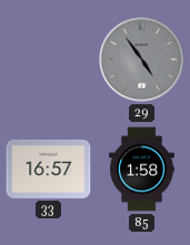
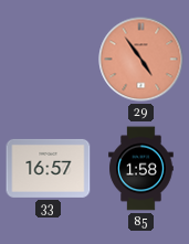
29 dial: grey -> salmon (141, 60)
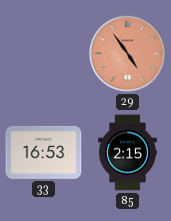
33: 16:57 -> 16:53 (44, 152)
85: 1:58 -> 2:15 (128, 153)
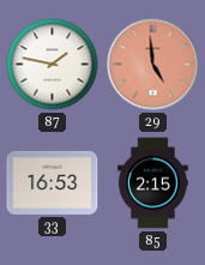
87: none -> 1:47 (53, 65)
29: 4:54 -> 4:59 (153, 65)
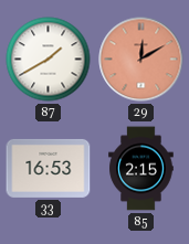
87: 1:47 -> 1:40 (49, 60)
29: 4:59 -> 12:10 (141, 60)
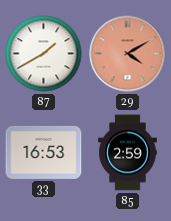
29: 12:10 -> 4:10 (128, 54)
85: 2:15 -> 2:59 (128, 153)
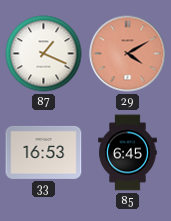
87: 1:40 -> 1:19 (44, 54)
85: 2:59 -> 6:45 (128, 153)
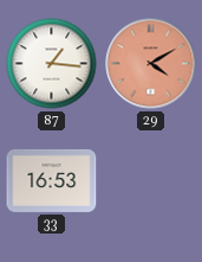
87: 1:19 -> 1:16 (52, 64)
85: 6:45 -> none (128, 153)
